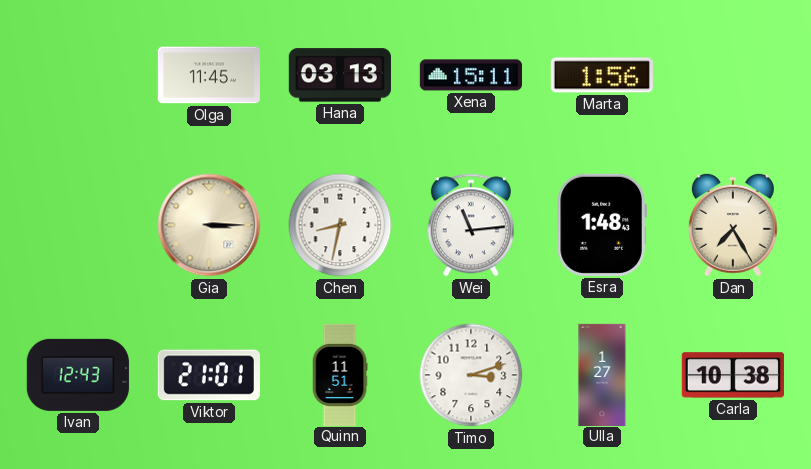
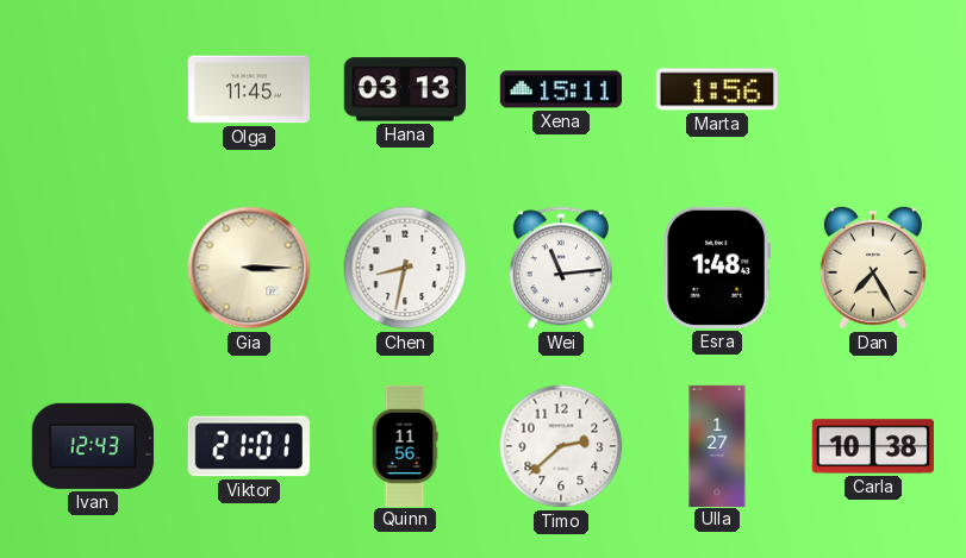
Quinn: 11:51 -> 11:56 (405, 445)
Timo: 3:12 -> 2:38 (561, 446)
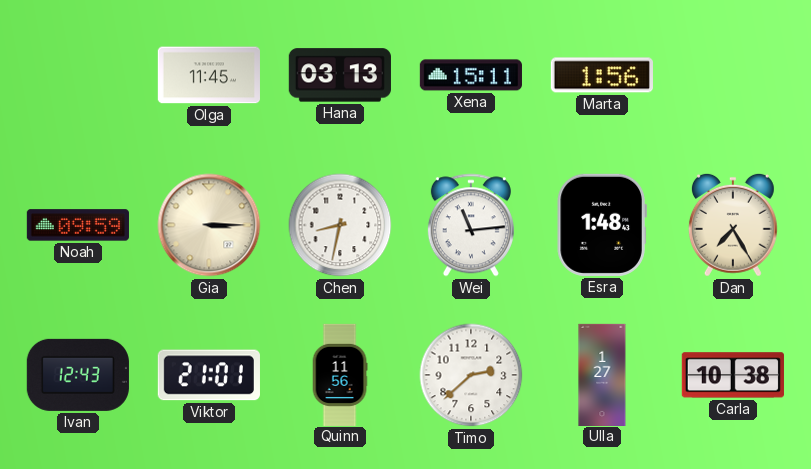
Noah: none -> 09:59 (78, 225)
